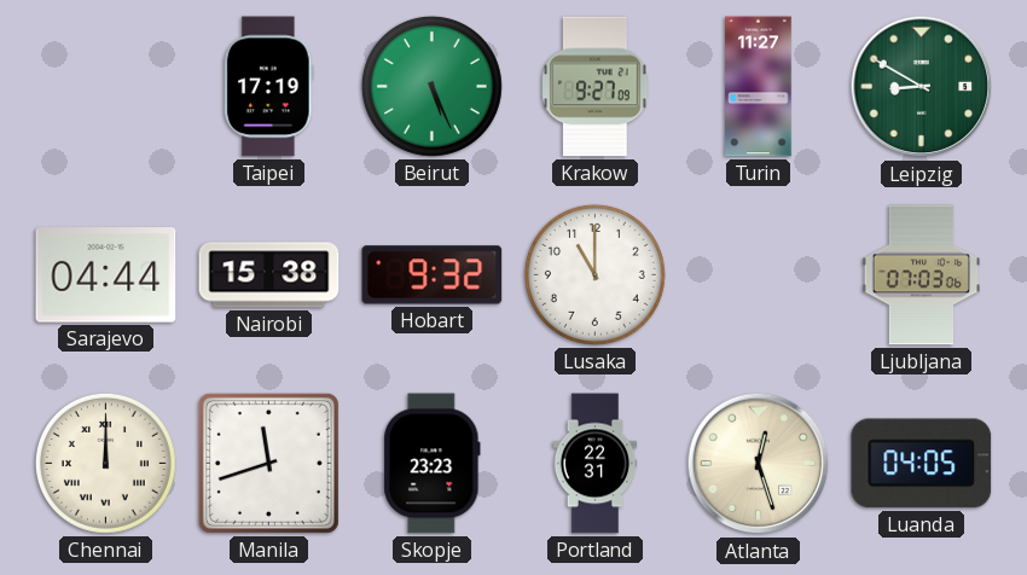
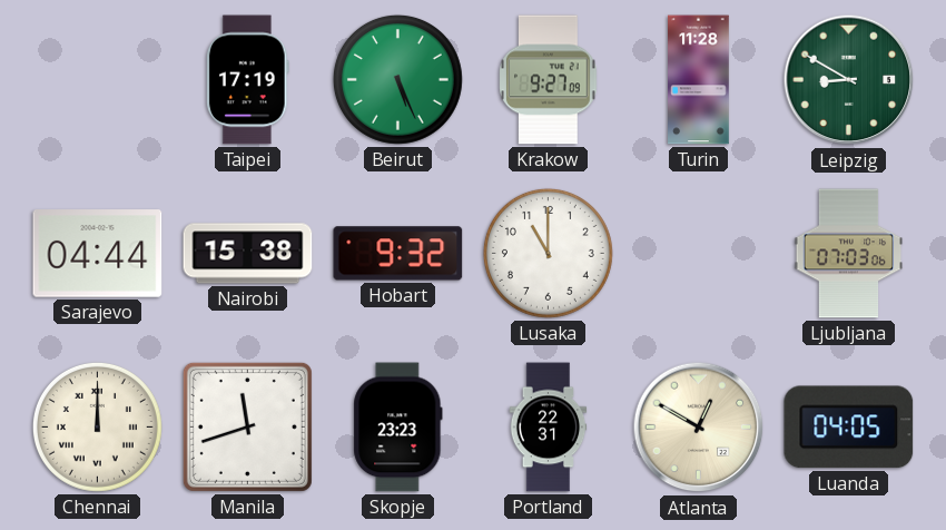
Turin: 11:27 -> 11:28 (699, 80)
Atlanta: 12:27 -> 12:50 (699, 428)
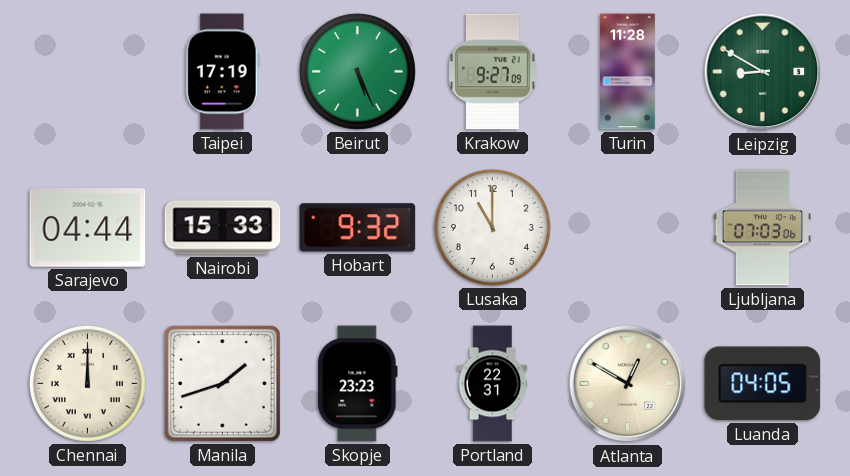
Nairobi: 15:38 -> 15:33 (223, 228)
Manila: 11:42 -> 1:42 (222, 383)
